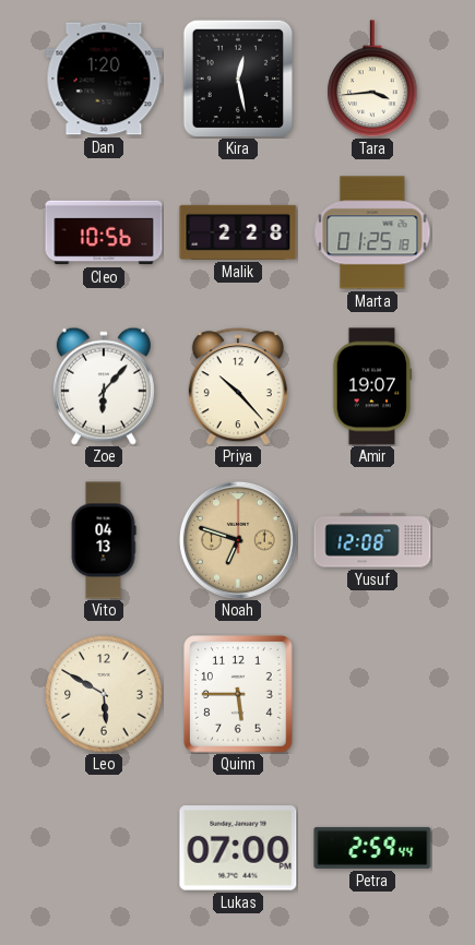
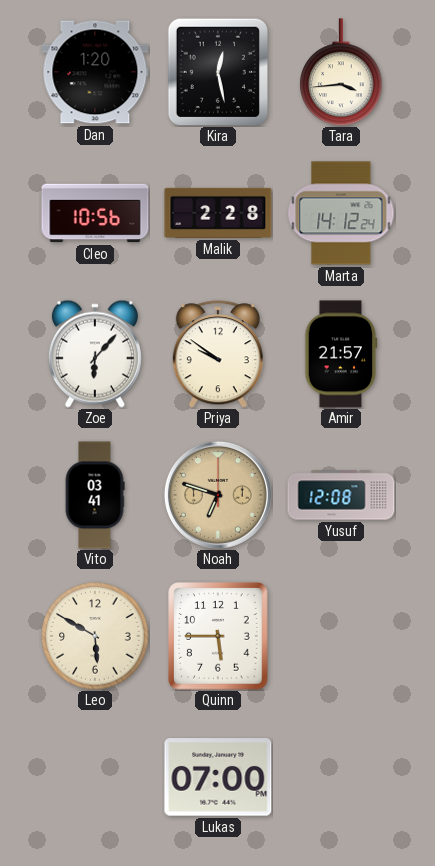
Marta: 01:25 -> 14:12 (341, 213)
Priya: 10:23 -> 9:51 (218, 354)
Amir: 19:07 -> 21:57 (341, 354)
Vito: 04:13 -> 03:41 (95, 495)
Petra: 2:59 -> none (372, 848)
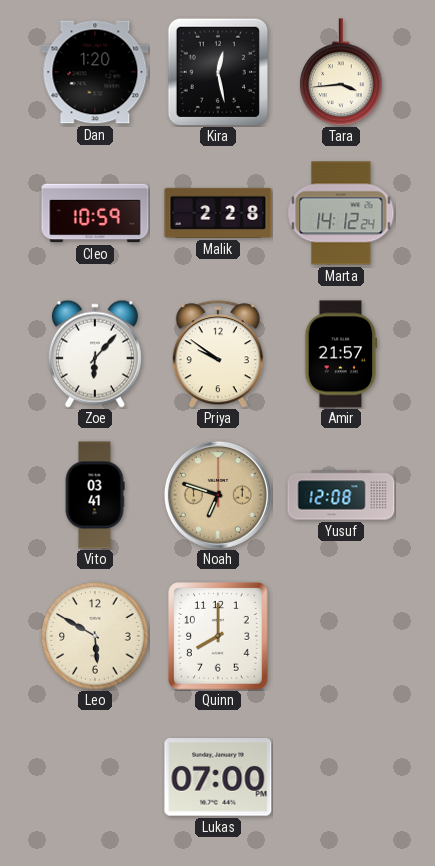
Cleo: 10:56 -> 10:59 (95, 213)
Quinn: 5:45 -> 8:00 (218, 636)
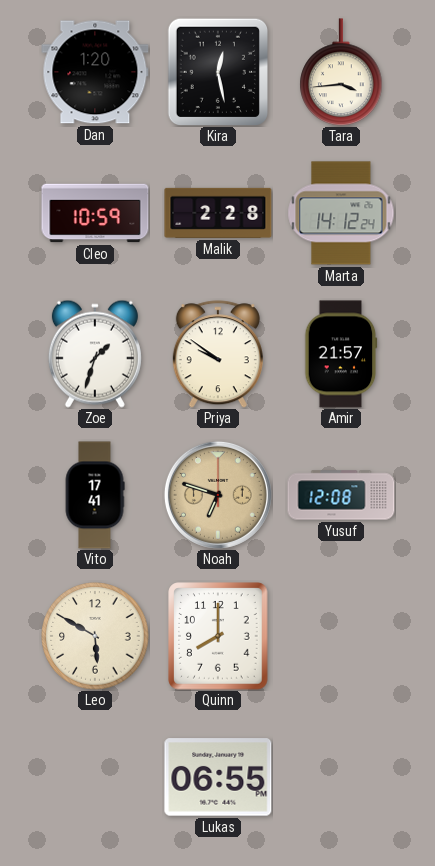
Zoe: 6:07 -> 1:33 (95, 354)
Vito: 03:41 -> 17:41 (95, 495)
Lukas: 07:00 -> 06:55 (218, 777)
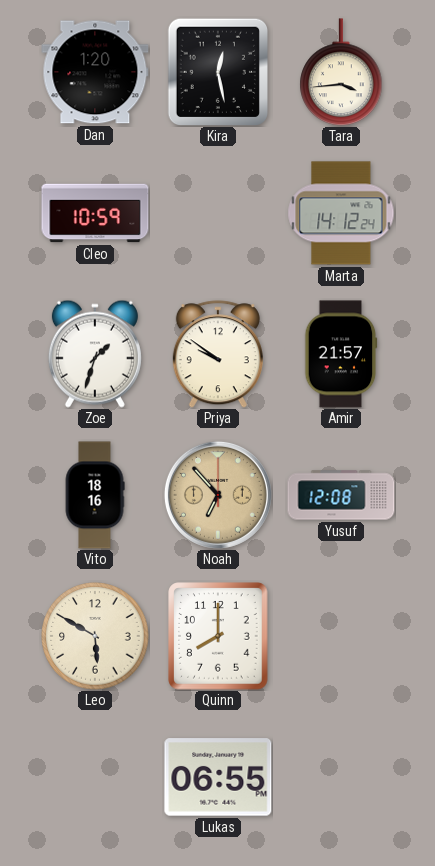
Malik: 2:28 -> none (218, 213)
Vito: 17:41 -> 18:16 (95, 495)
Noah: 6:48 -> 6:53 (218, 495)
